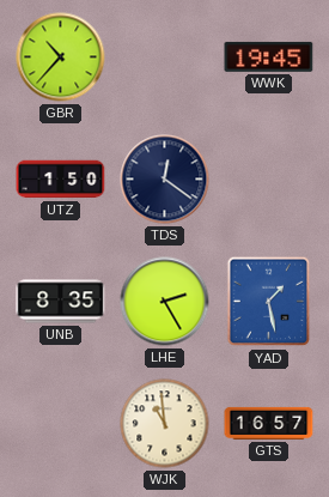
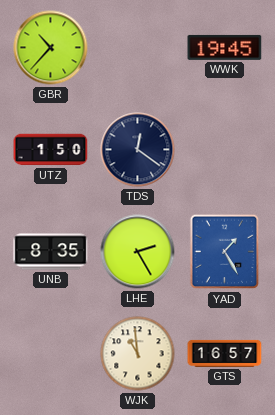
YAD: 1:28 -> 1:25 (225, 252)
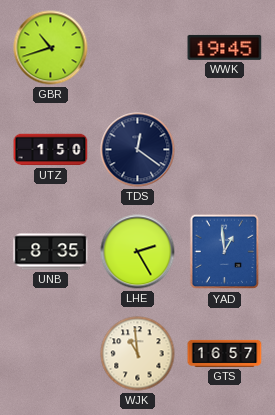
GBR: 10:37 -> 10:42 (51, 48)
YAD: 1:25 -> 12:59 (225, 252)
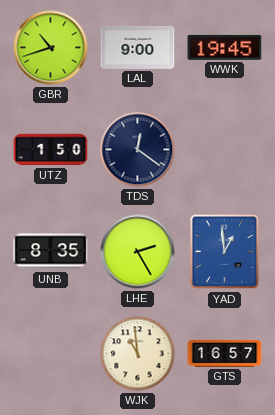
LAL: none -> 9:00 (138, 47)
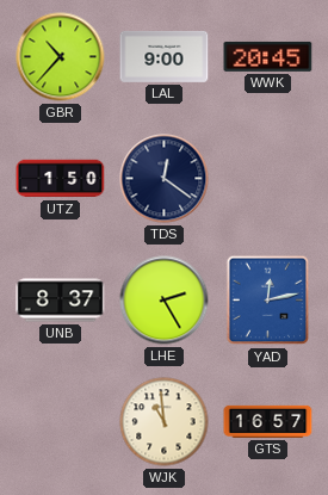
GBR: 10:42 -> 10:37 (61, 57)
WWK: 19:45 -> 20:45 (268, 56)
UNB: 8:35 -> 8:37 (61, 301)
YAD: 12:59 -> 12:13 (268, 301)
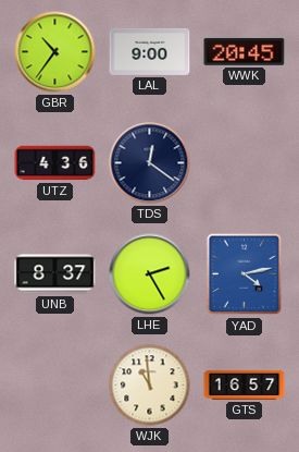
GBR: 10:37 -> 10:36 (55, 52)
UTZ: 1:50 -> 4:36 (55, 163)
YAD: 12:13 -> 4:13 (245, 274)
